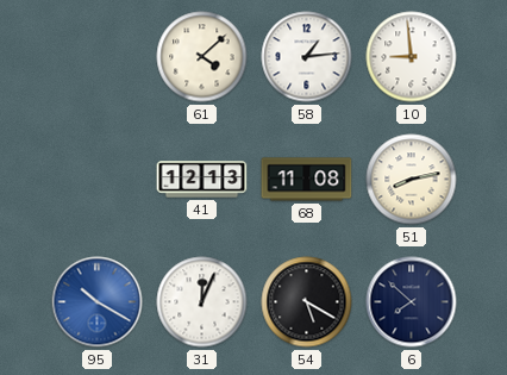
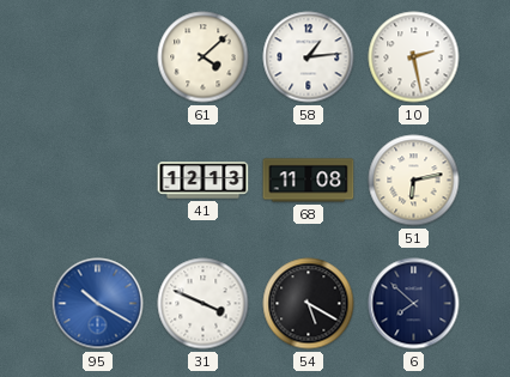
10: 8:59 -> 2:28 (414, 57)
51: 8:13 -> 6:13 (414, 181)
31: 12:04 -> 3:49 (204, 304)
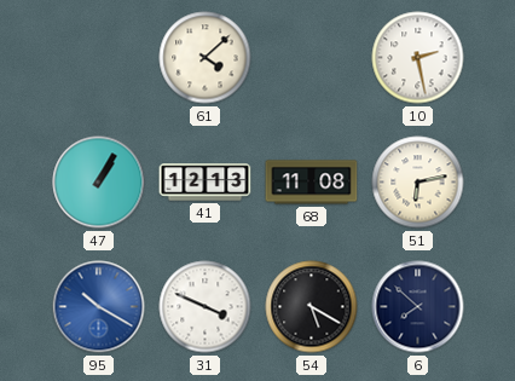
58: 1:14 -> none (309, 57)
47: none -> 1:05 (99, 183)
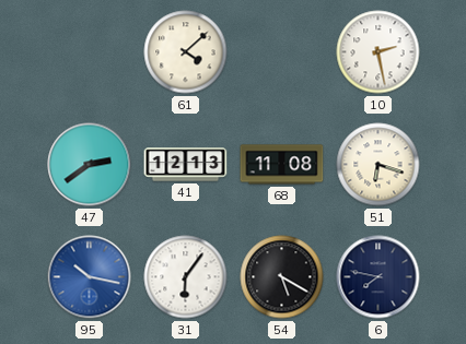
47: 1:05 -> 2:39 (90, 165)
51: 6:13 -> 6:18 (378, 165)
95: 10:20 -> 10:17 (90, 277)
31: 3:49 -> 6:06 (186, 277)
6: 7:52 -> 7:47 (378, 277)
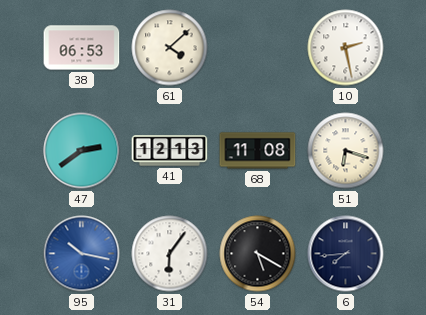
38: none -> 06:53 (82, 48)
6: 7:47 -> 7:44 (346, 254)
